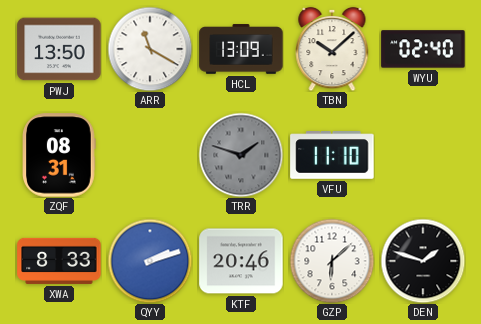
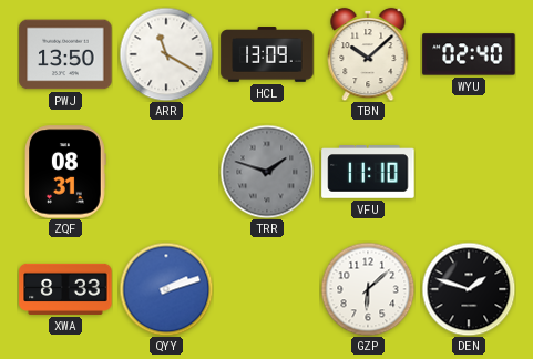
KTF: 20:46 -> none (241, 261)
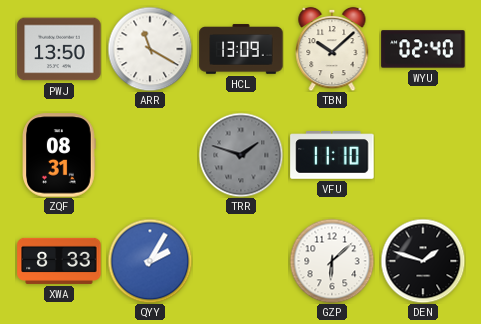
QYY: 2:12 -> 2:05 (150, 261)
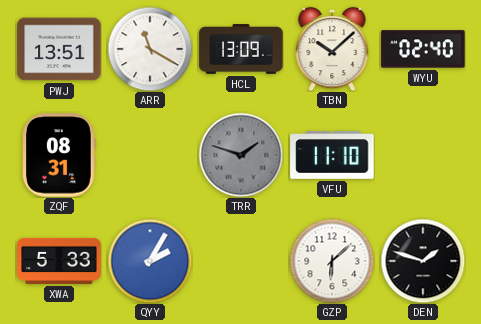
PWJ: 13:50 -> 13:51 (59, 49)
XWA: 8:33 -> 5:33 (59, 261)
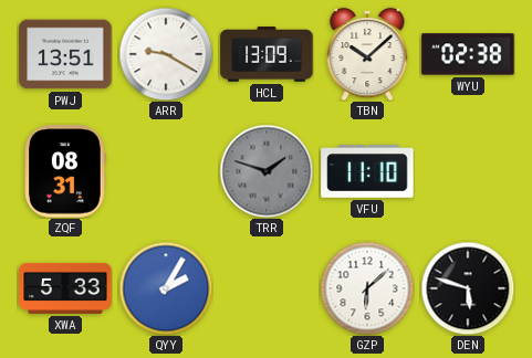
ARR: 11:20 -> 9:20 (166, 54)
WYU: 02:40 -> 02:38 (468, 54)
DEN: 1:48 -> 5:48 (468, 288)
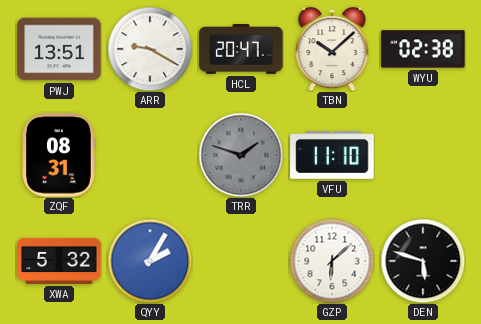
HCL: 13:09 -> 20:47 (241, 49)
XWA: 5:33 -> 5:32 (59, 261)
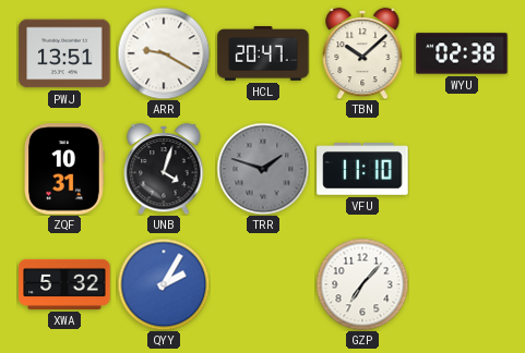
ZQF: 08:31 -> 10:31 (64, 169)
UNB: none -> 4:03 (164, 169)
GZP: 6:08 -> 7:07 (362, 284)
DEN: 5:48 -> none (423, 261)
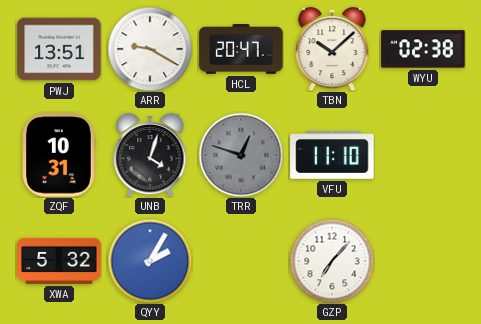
TRR: 1:48 -> 12:48 (241, 155)
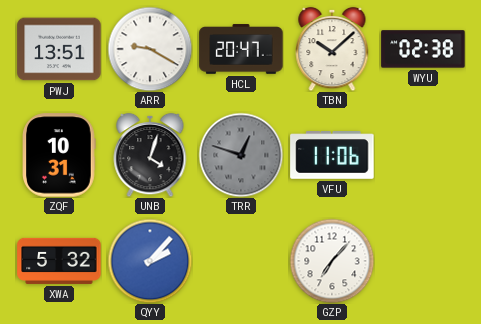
VFU: 11:10 -> 11:06 (332, 155)
QYY: 2:05 -> 2:07 (150, 261)
